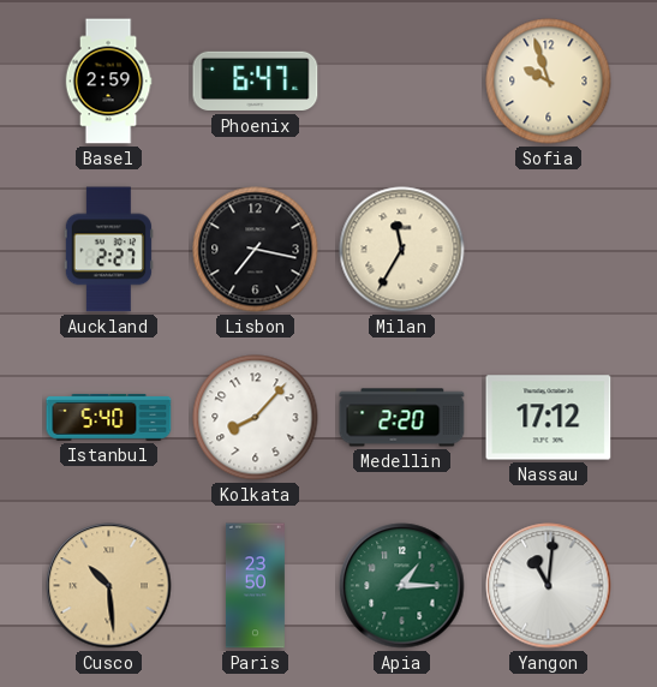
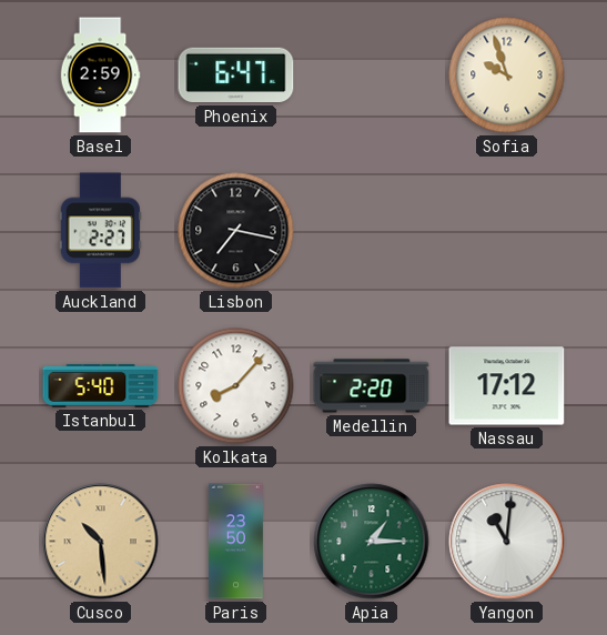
Milan: 11:35 -> none (402, 250)
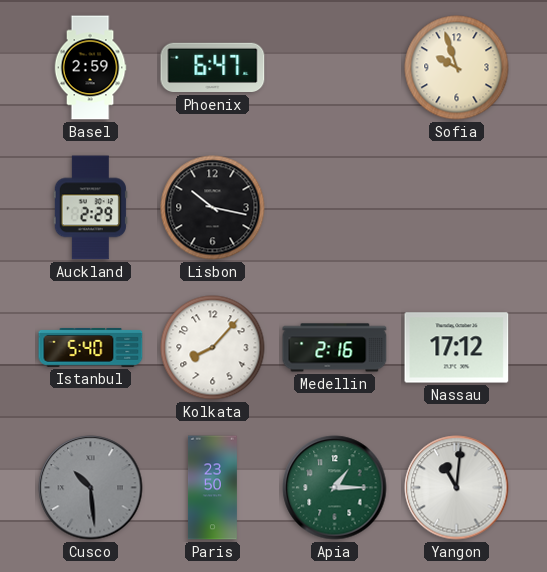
Auckland: 2:27 -> 2:29 (90, 208)
Lisbon: 7:17 -> 10:17 (213, 208)
Medellin: 2:20 -> 2:16 (335, 348)
Cusco dial: champagne -> grey (91, 488)
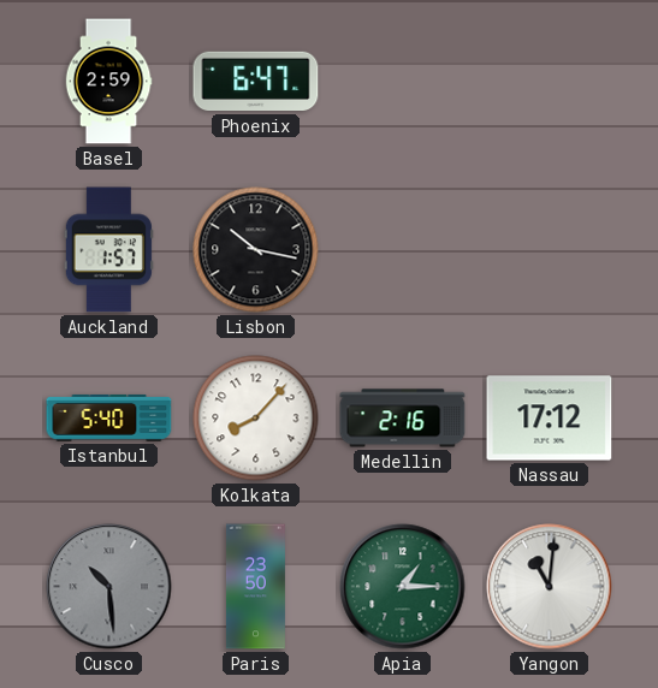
Sofia: 9:57 -> none (457, 68)
Auckland: 2:29 -> 1:57 (108, 250)
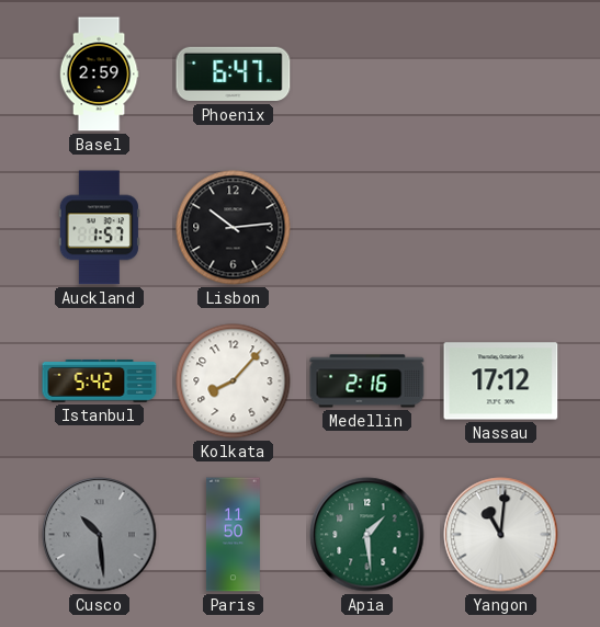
Lisbon: 10:17 -> 10:14 (234, 228)
Istanbul: 5:40 -> 5:42 (100, 380)
Paris: 23:50 -> 11:50 (233, 535)
Apia: 1:15 -> 1:29 (367, 535)
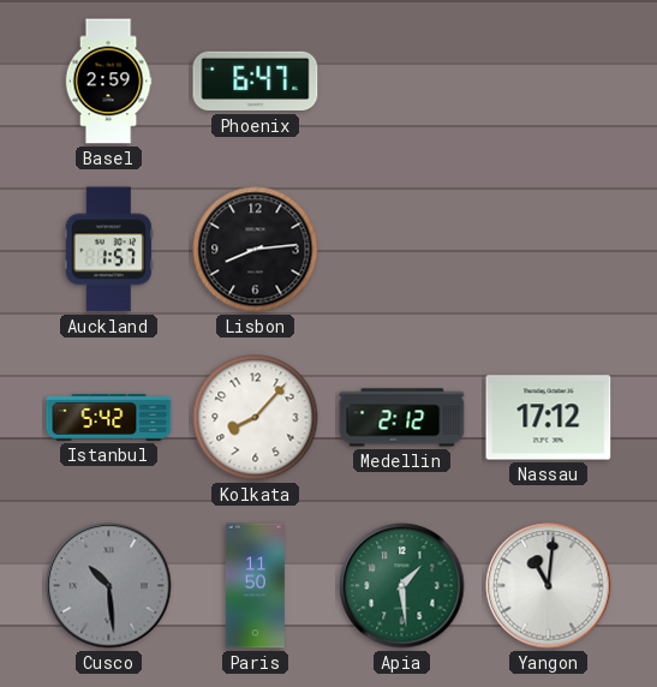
Lisbon: 10:14 -> 8:14 (256, 250)
Medellin: 2:16 -> 2:12 (402, 418)
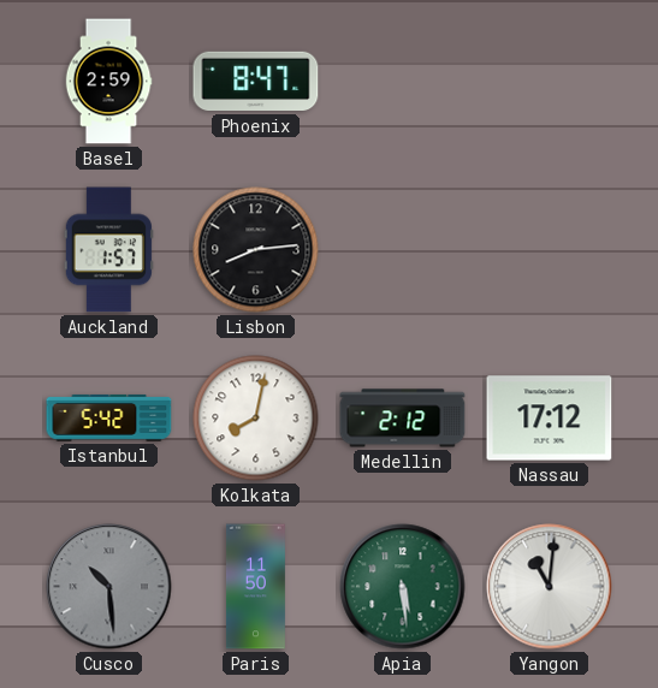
Phoenix: 6:47 -> 8:47 (256, 82)
Kolkata: 8:07 -> 8:02 (256, 419)
Apia: 1:29 -> 5:29 (403, 587)
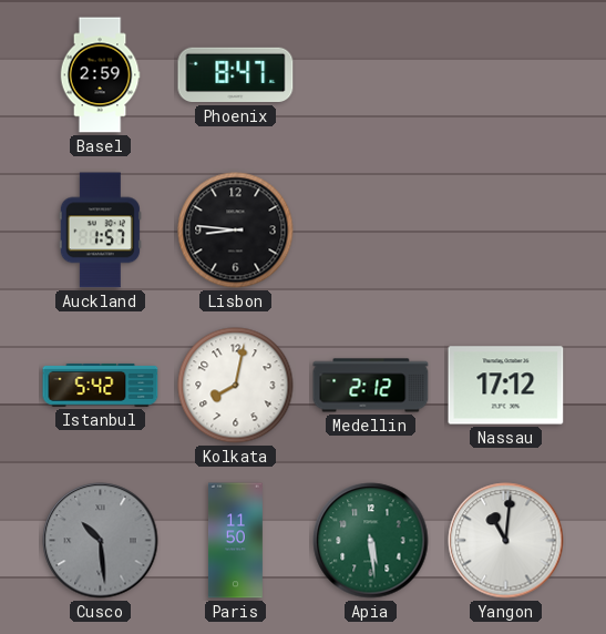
Lisbon: 8:14 -> 8:46 (236, 231)
